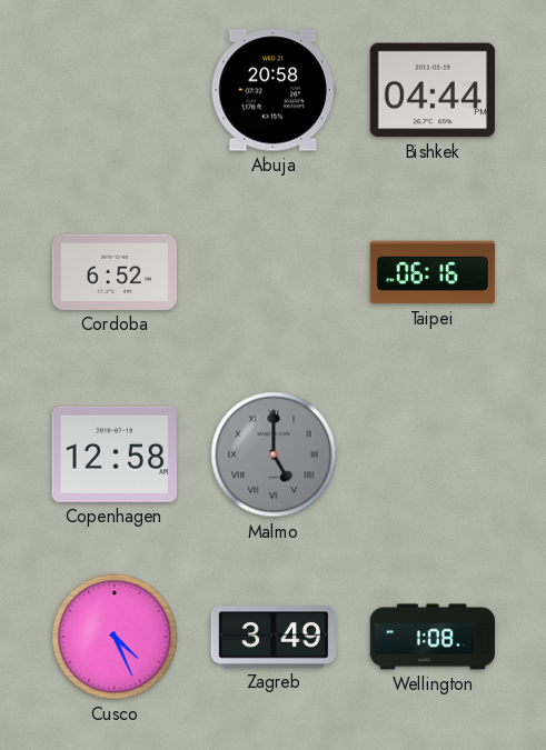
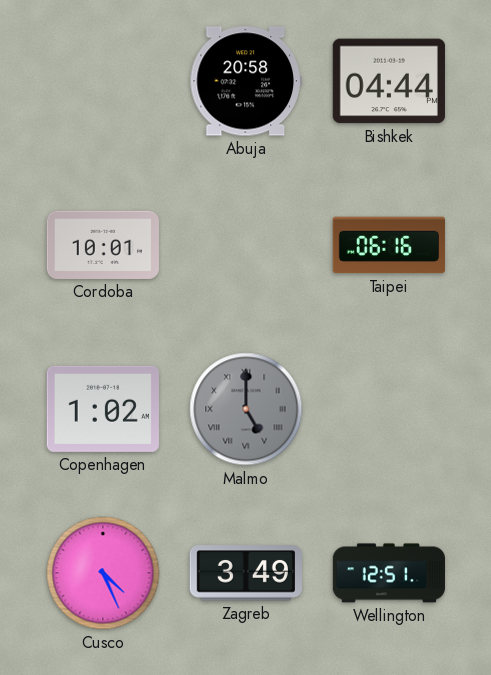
Cordoba: 6:52 -> 10:01 (103, 245)
Copenhagen: 12:58 -> 1:02 (103, 409)
Wellington: 1:08 -> 12:51 (388, 573)
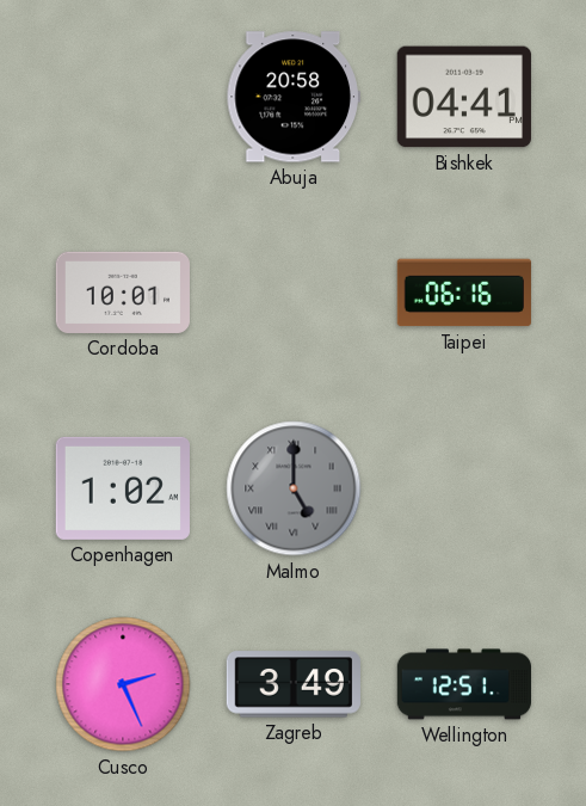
Bishkek: 04:44 -> 04:41 (464, 97)
Cusco: 4:26 -> 2:26 (123, 684)
